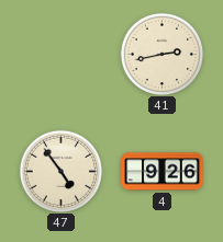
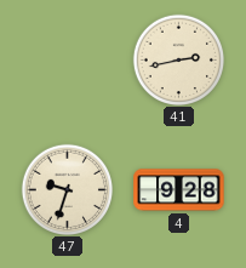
47: 4:54 -> 9:33 (67, 189)
4: 9:26 -> 9:28 (179, 190)
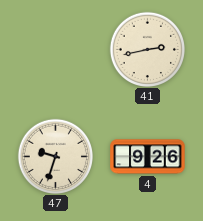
4: 9:28 -> 9:26 (148, 157)
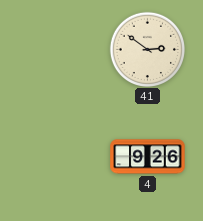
41: 2:43 -> 2:51 (147, 49)
47: 9:33 -> none (55, 156)
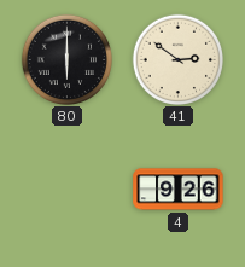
80: none -> 6:00 (66, 59)
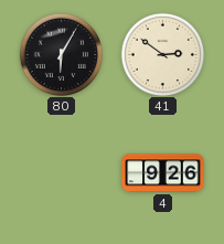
80: 6:00 -> 6:05 (61, 54)
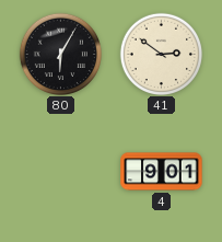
4: 9:26 -> 9:01 (162, 172)
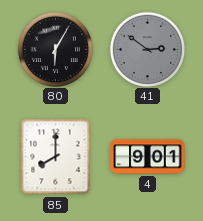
41 dial: cream -> grey (147, 49)
85: none -> 8:00 (56, 157)
